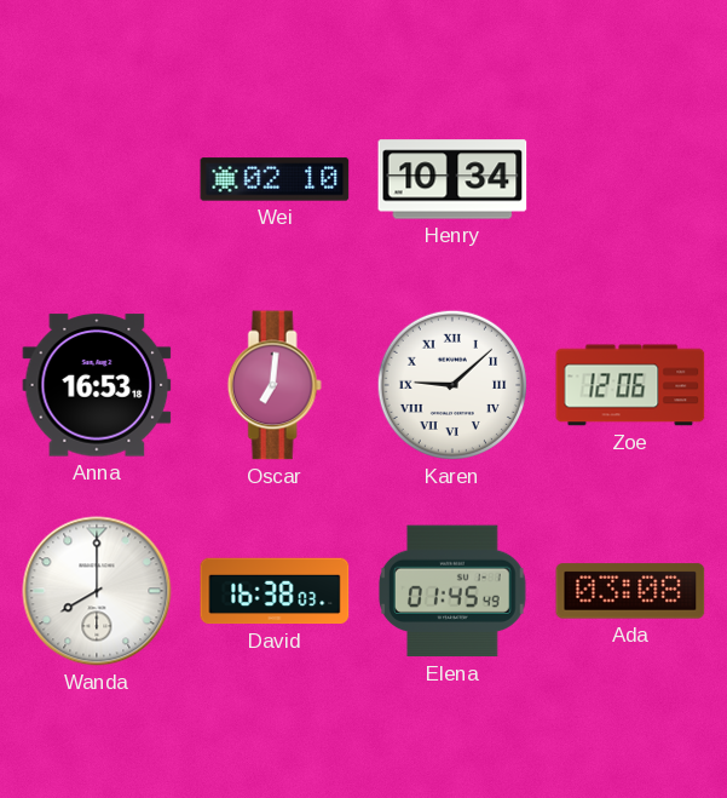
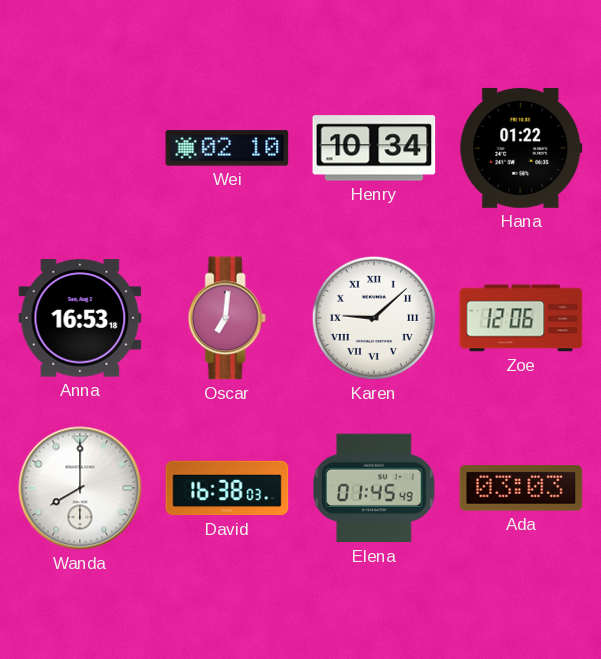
Hana: none -> 01:22 (521, 148)
Ada: 03:08 -> 03:03 (521, 488)
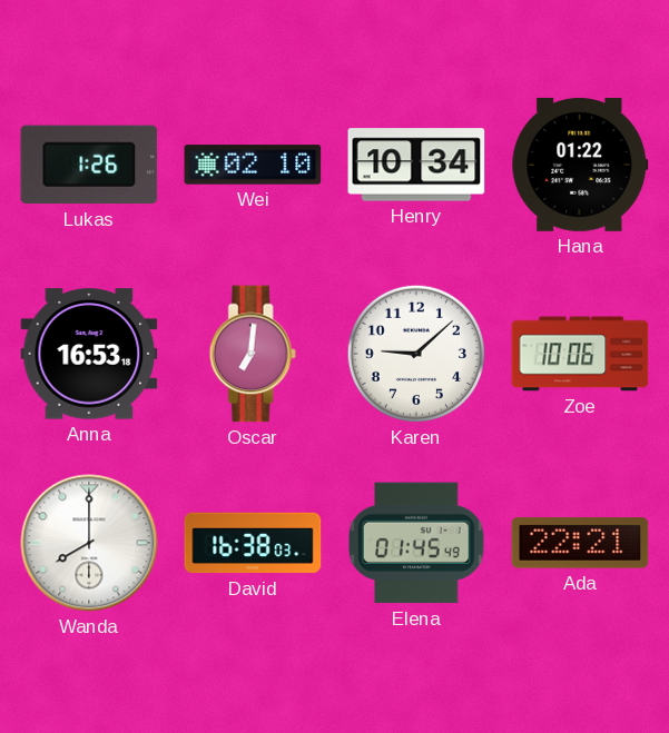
Lukas: none -> 1:26 (89, 165)
Karen numerals: Roman -> Arabic (416, 354)
Zoe: 12:06 -> 10:06 (580, 354)
Ada: 03:03 -> 22:21 (580, 543)
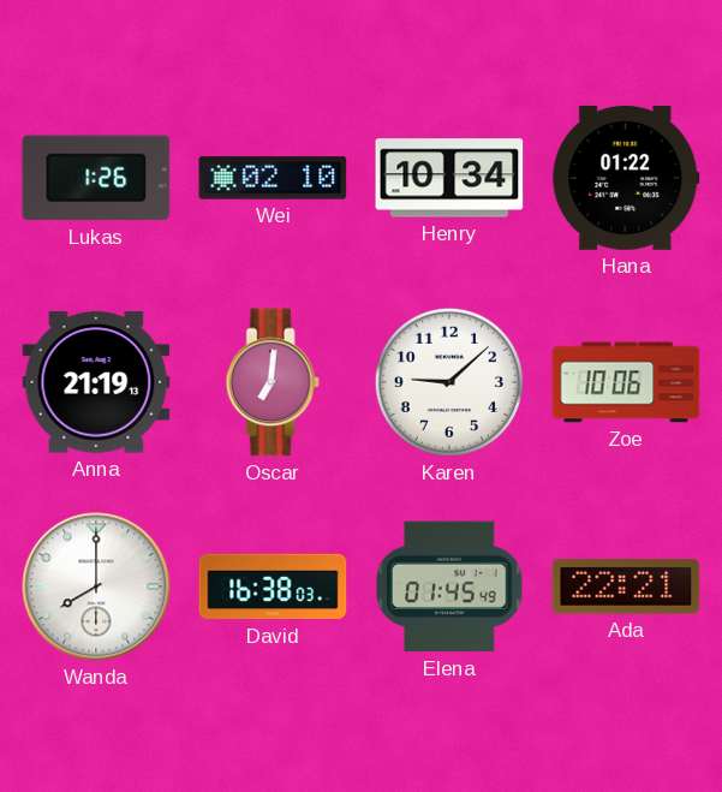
Anna: 16:53 -> 21:19 (96, 382)
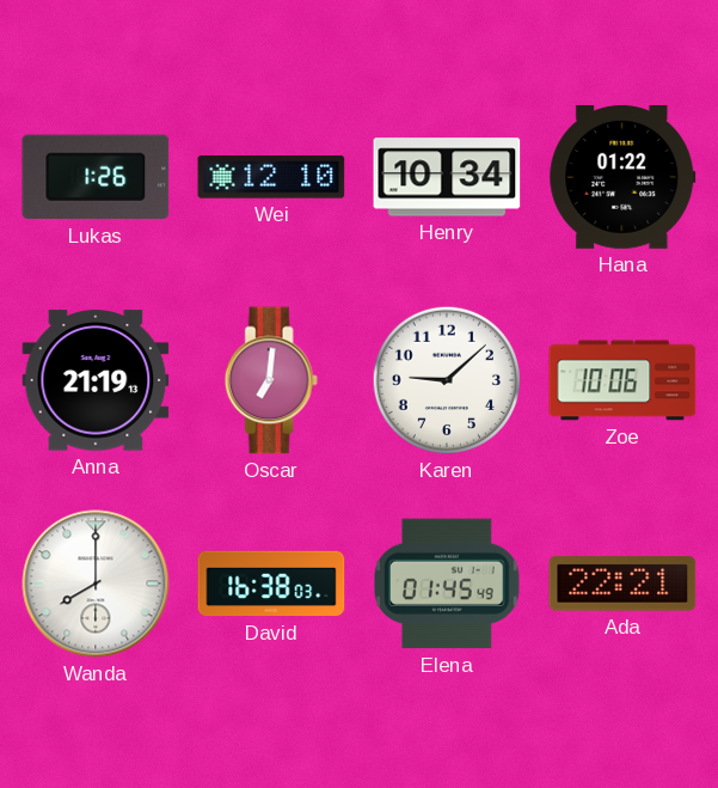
Wei: 02:10 -> 12:10 (271, 177)
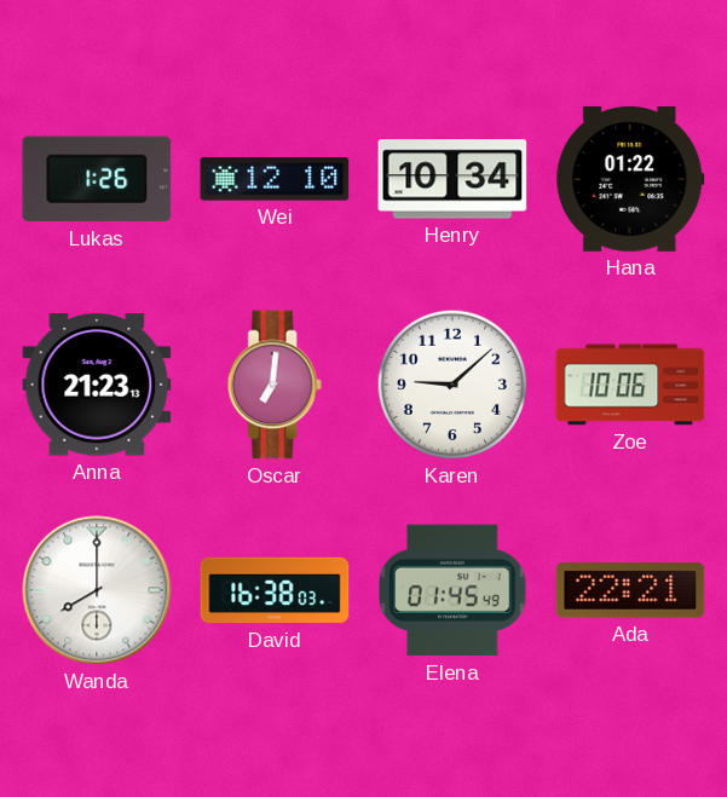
Anna: 21:19 -> 21:23 (97, 385)
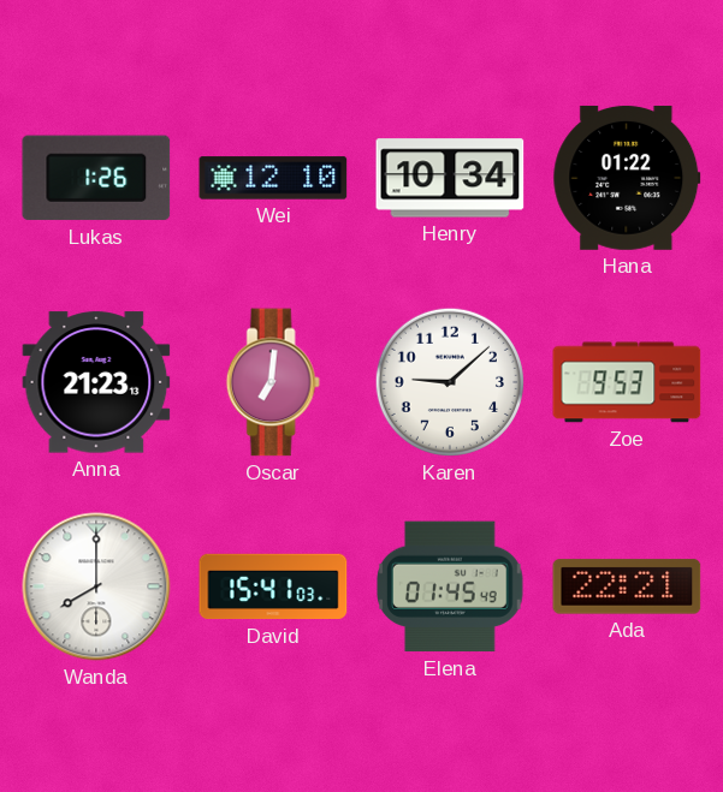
Zoe: 10:06 -> 9:53 (627, 382)
David: 16:38 -> 15:41 (273, 586)
